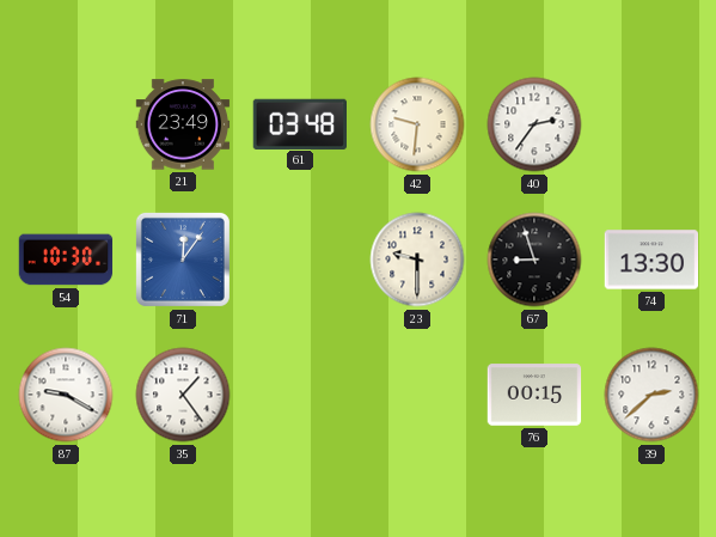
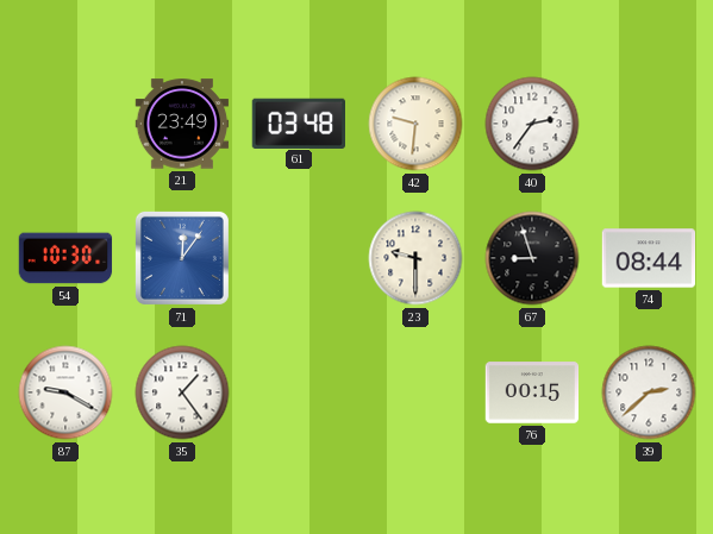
74: 13:30 -> 08:44 (649, 258)
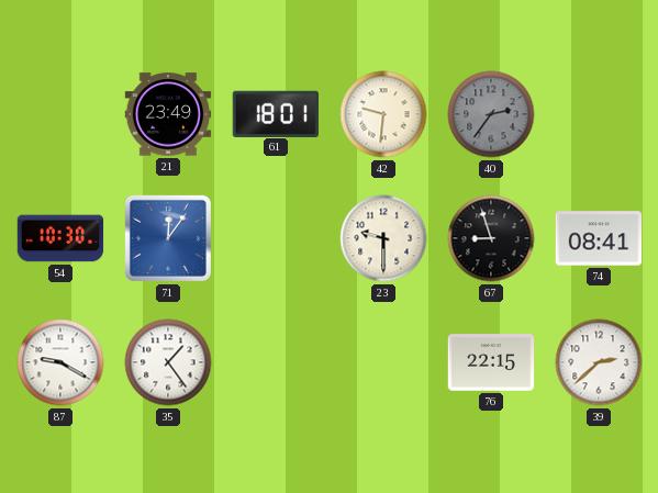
61: 03:48 -> 18:01 (275, 113)
40 dial: white -> grey (491, 114)
74: 08:44 -> 08:41 (599, 238)
76: 00:15 -> 22:15 (491, 362)
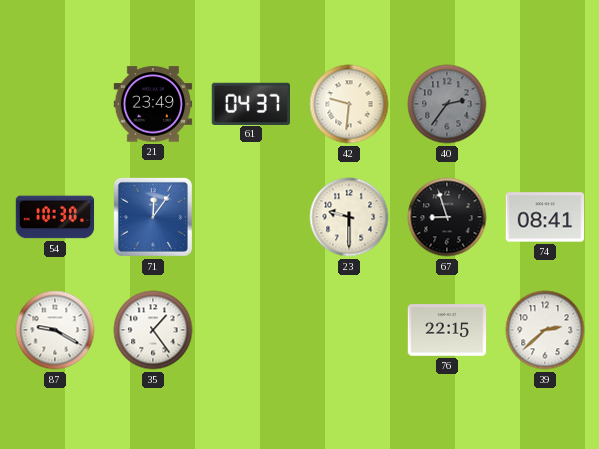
61: 18:01 -> 04:37 (250, 103)
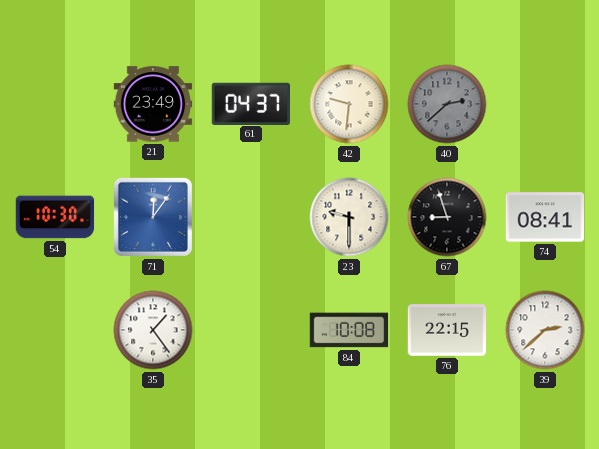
40: 2:36 -> 2:38 (447, 104)
87: 9:20 -> none (55, 330)
84: none -> 10:08 (349, 330)
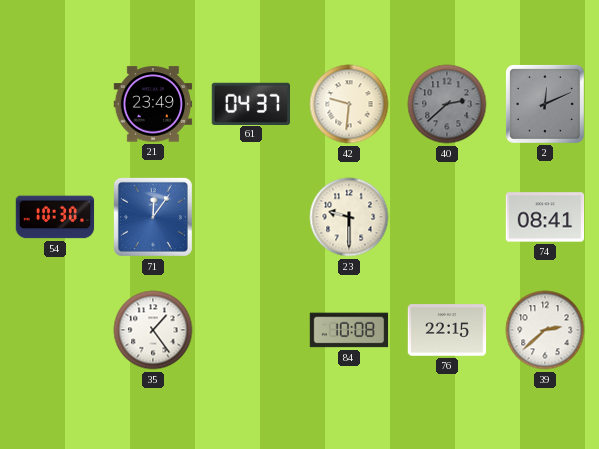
2: none -> 12:11 (545, 104)
67: 8:57 -> none (447, 217)
